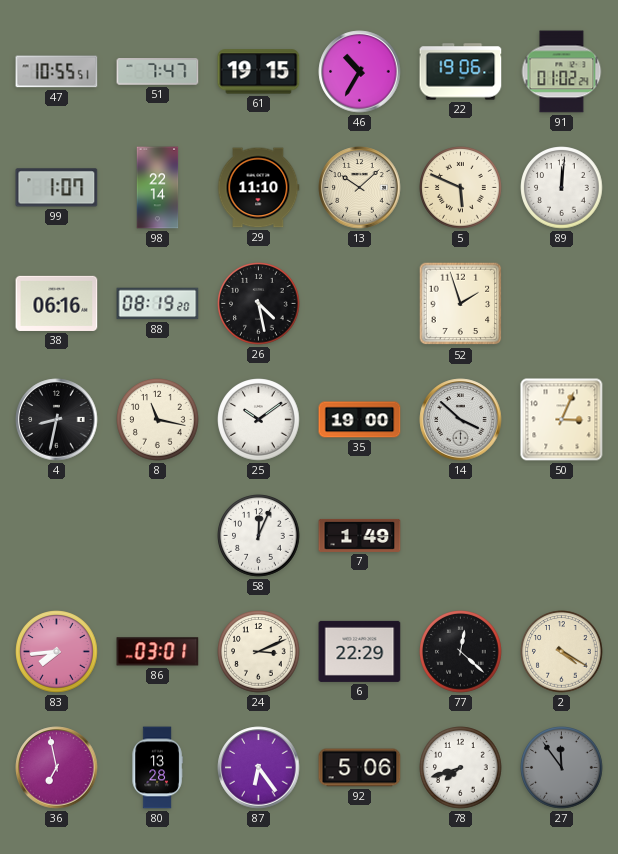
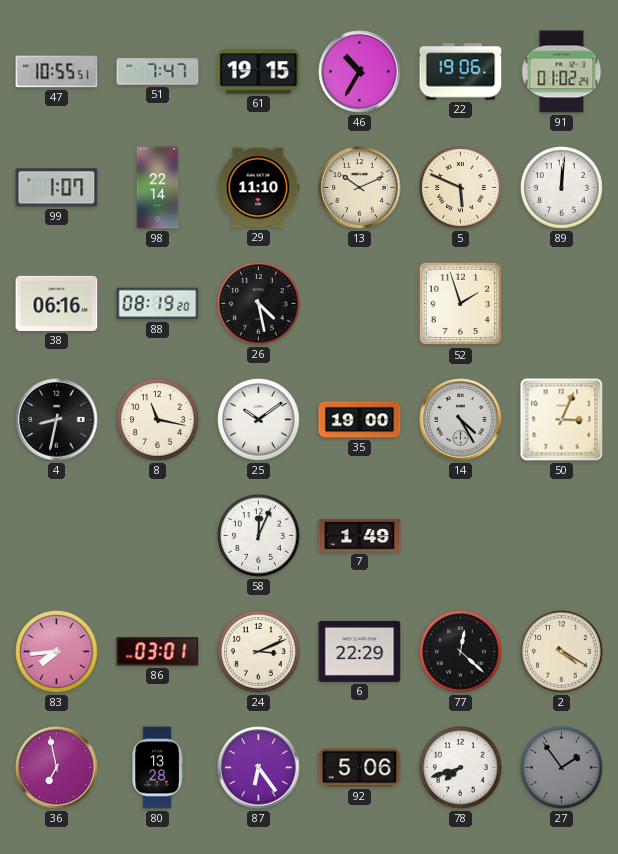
13: 10:08 -> 10:11 (360, 188)
14: 3:52 -> 4:25 (461, 420)
27: 11:54 -> 1:54 (562, 768)
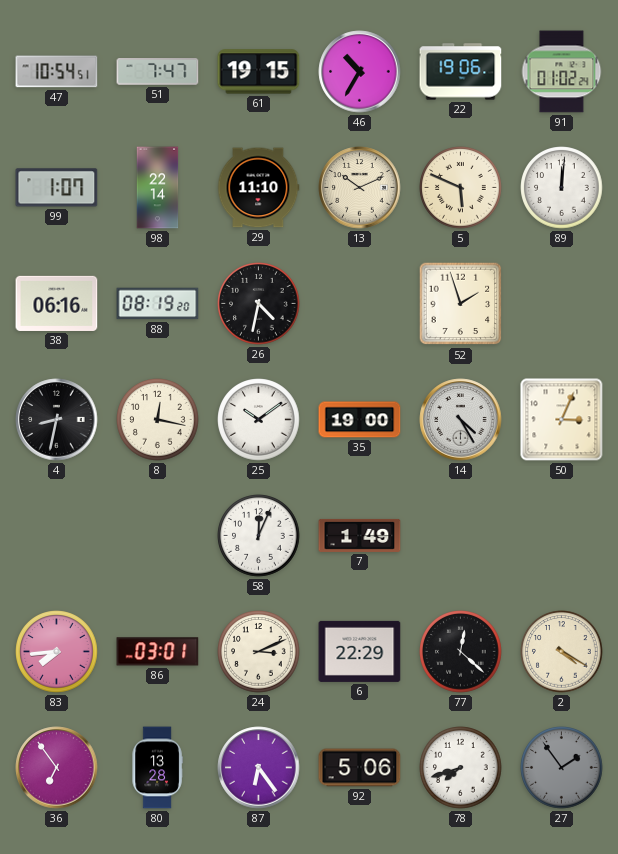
47: 10:55 -> 10:54 (57, 72)
26: 4:28 -> 4:32 (259, 304)
8: 11:17 -> 12:17 (158, 420)
36: 6:58 -> 6:54 (57, 768)
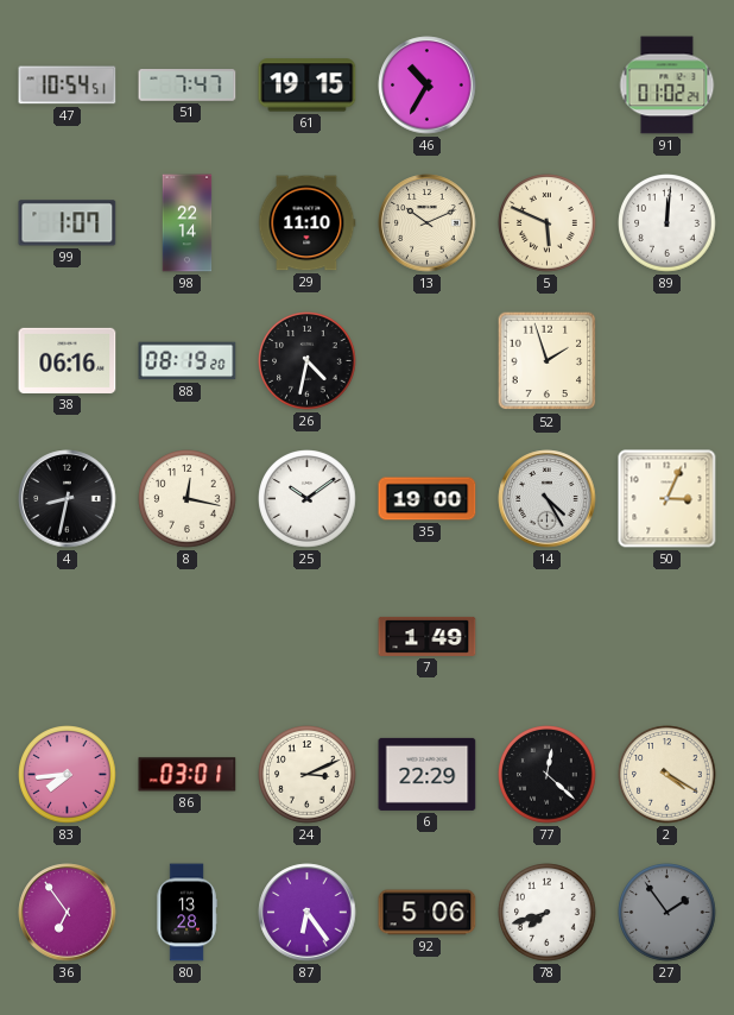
22: 19:06 -> none (461, 72)
58: 12:04 -> none (259, 536)
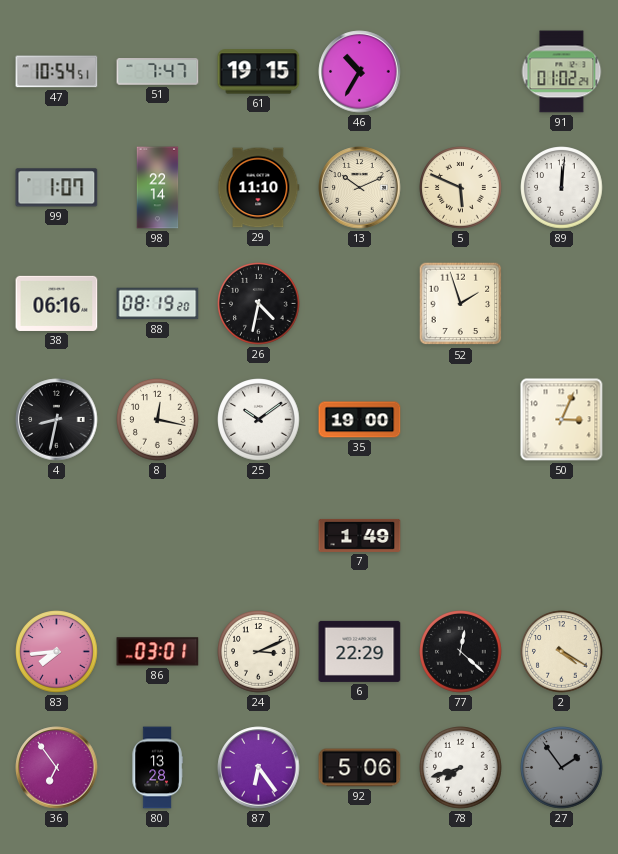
14: 4:25 -> none (548, 499)
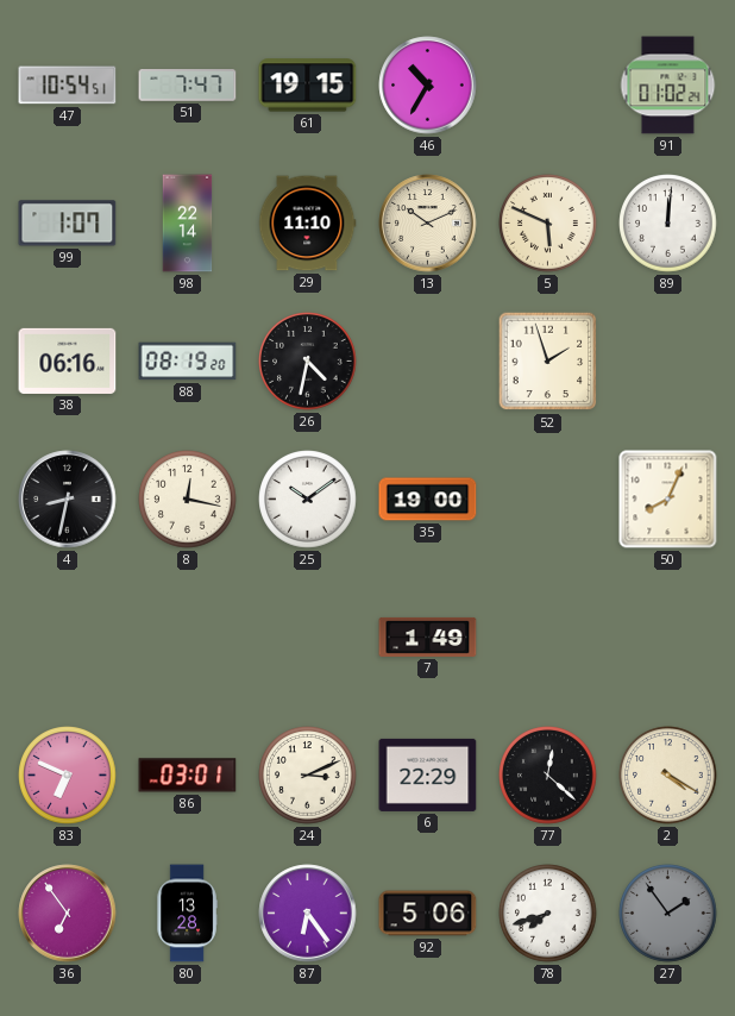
50: 3:04 -> 8:04 (668, 500)
83: 7:44 -> 6:49 (68, 776)
